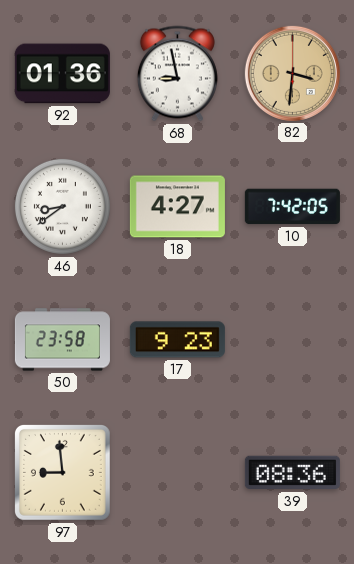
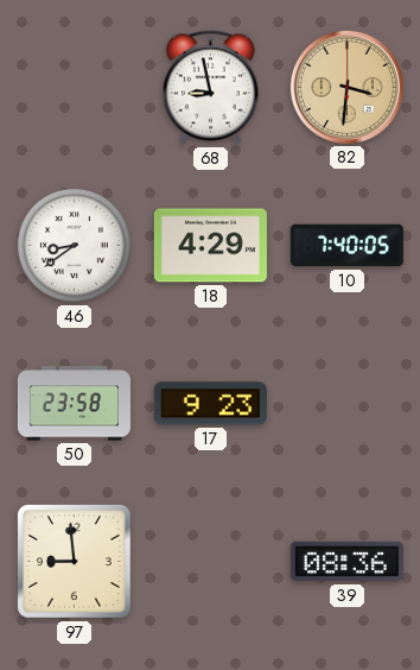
92: 01:36 -> none (62, 74)
18: 4:27 -> 4:29 (210, 246)
10: 7:42 -> 7:40 (346, 246)
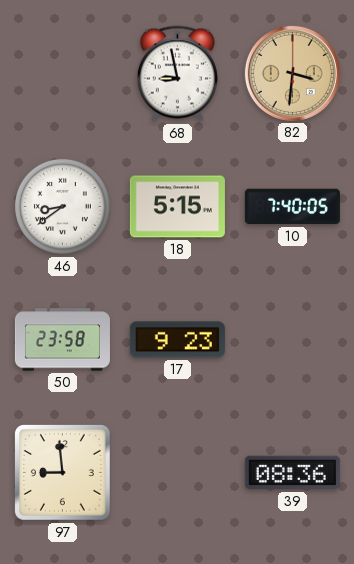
18: 4:29 -> 5:15 (177, 207)
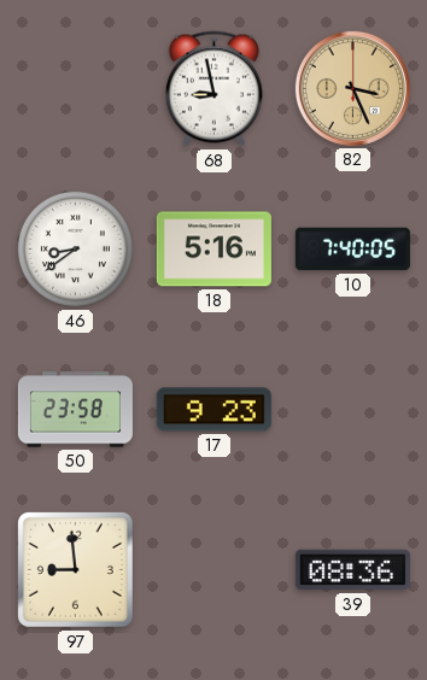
82: 3:31 -> 3:26 (352, 88)
18: 5:15 -> 5:16 (213, 250)
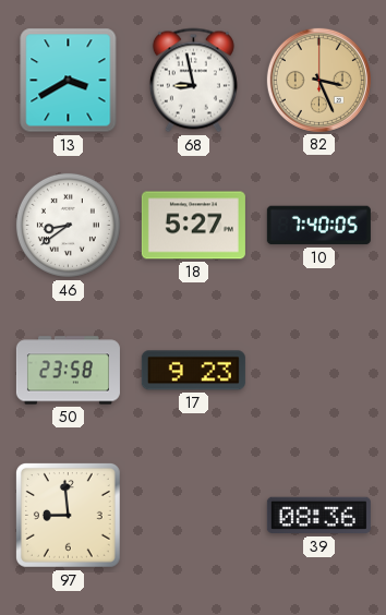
13: none -> 3:40 (69, 81)
18: 5:16 -> 5:27 (193, 226)
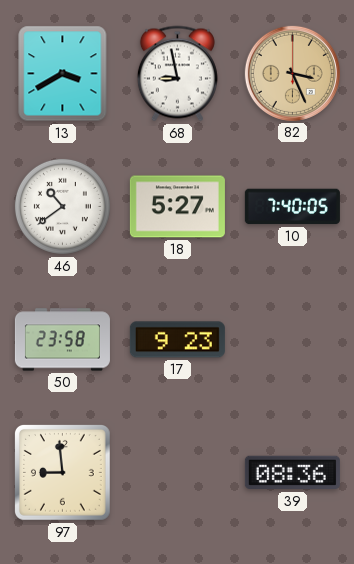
46: 8:39 -> 10:39 (62, 206)
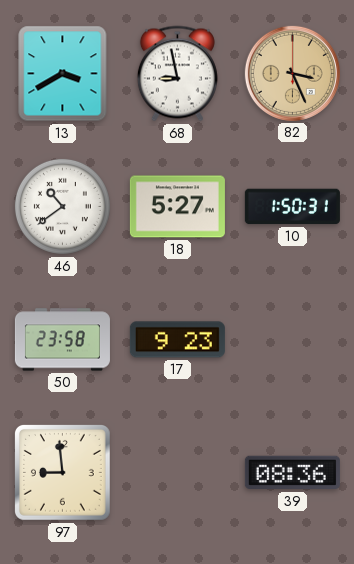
10: 7:40 -> 1:50 (292, 207)
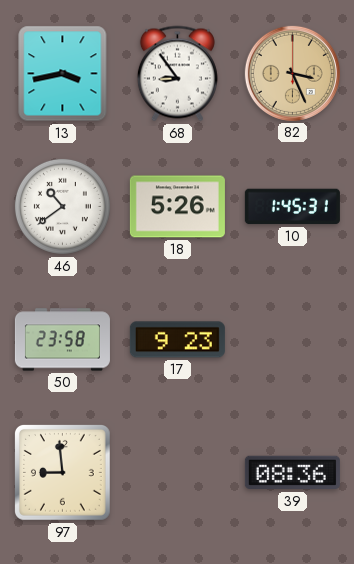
13: 3:40 -> 3:43 (63, 74)
68: 8:58 -> 8:54 (177, 74)
18: 5:27 -> 5:26 (177, 207)
10: 1:50 -> 1:45 (292, 207)
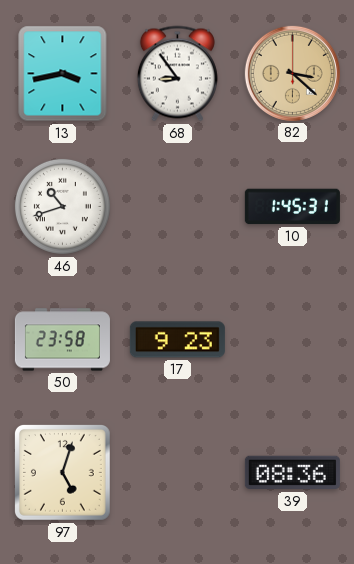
82: 3:26 -> 3:22 (292, 73)
46: 10:39 -> 10:42 (62, 206)
18: 5:26 -> none (177, 207)
97: 8:59 -> 5:03 (63, 473)
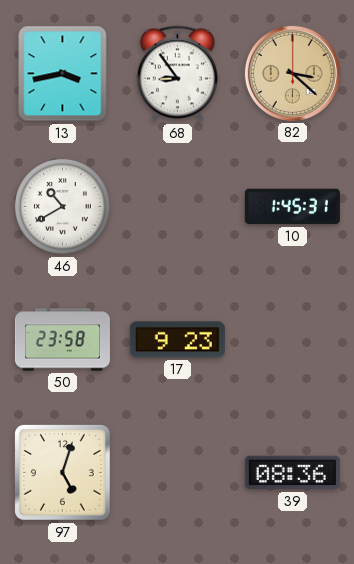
46: 10:42 -> 10:40 (62, 206)
